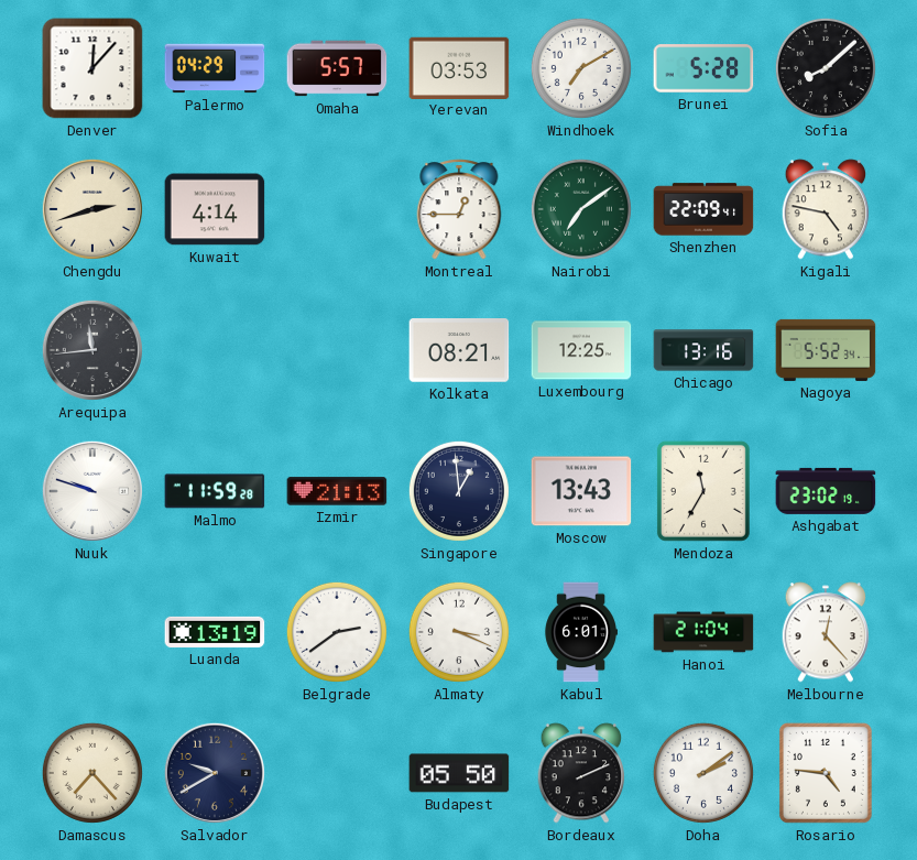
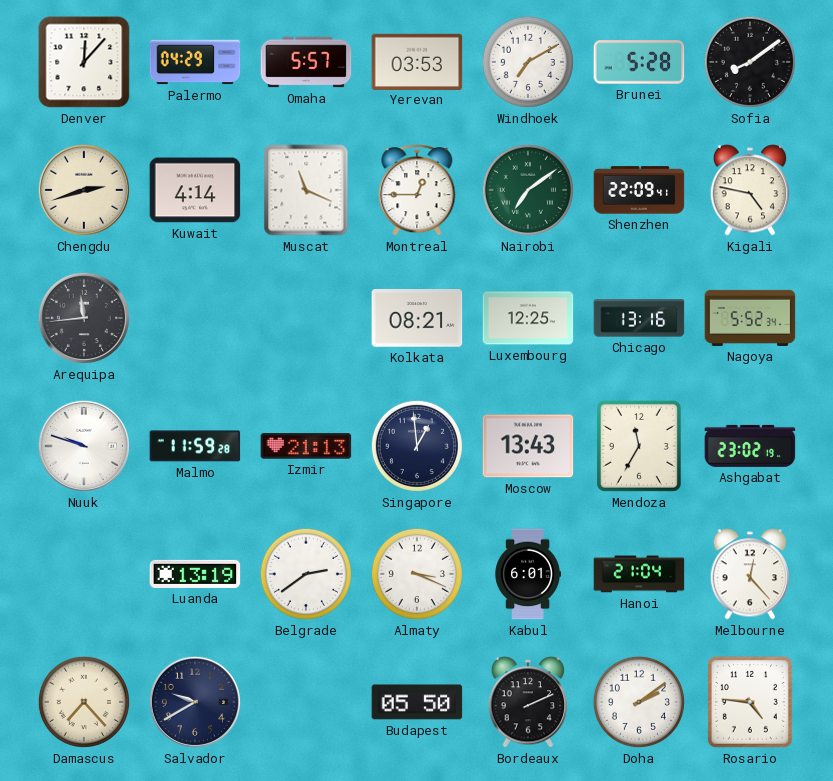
Sofia: 8:08 -> 8:09 (750, 62)
Muscat: none -> 11:19 (306, 190)
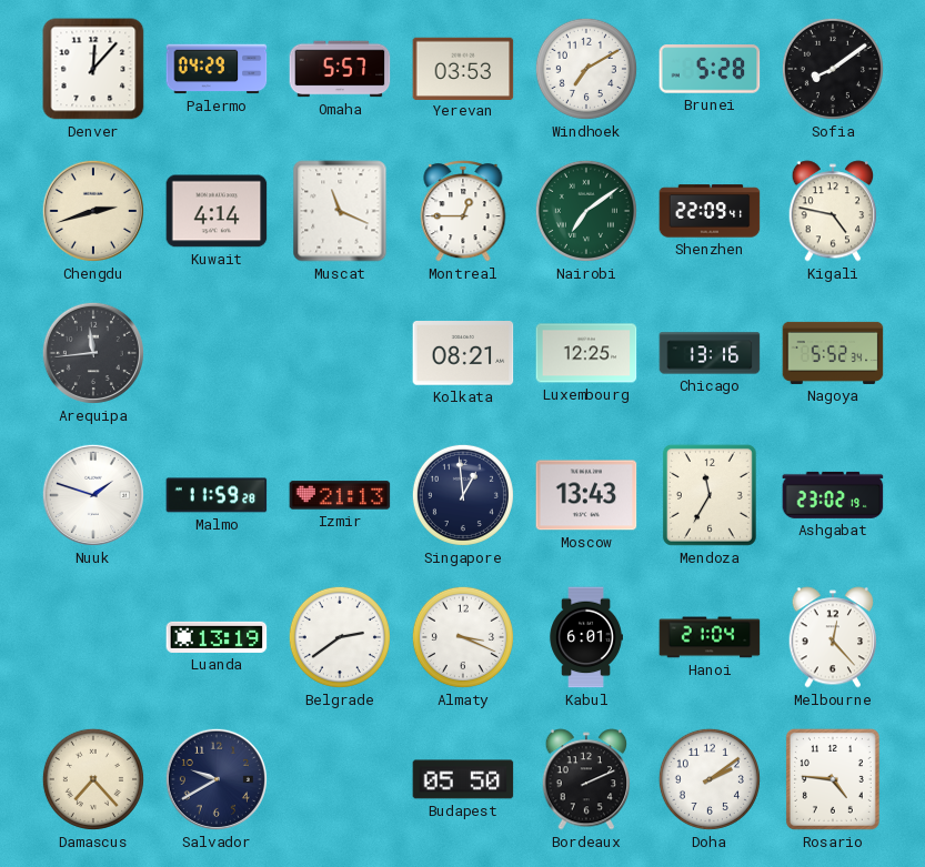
Nuuk: 9:48 -> 1:48 (93, 495)
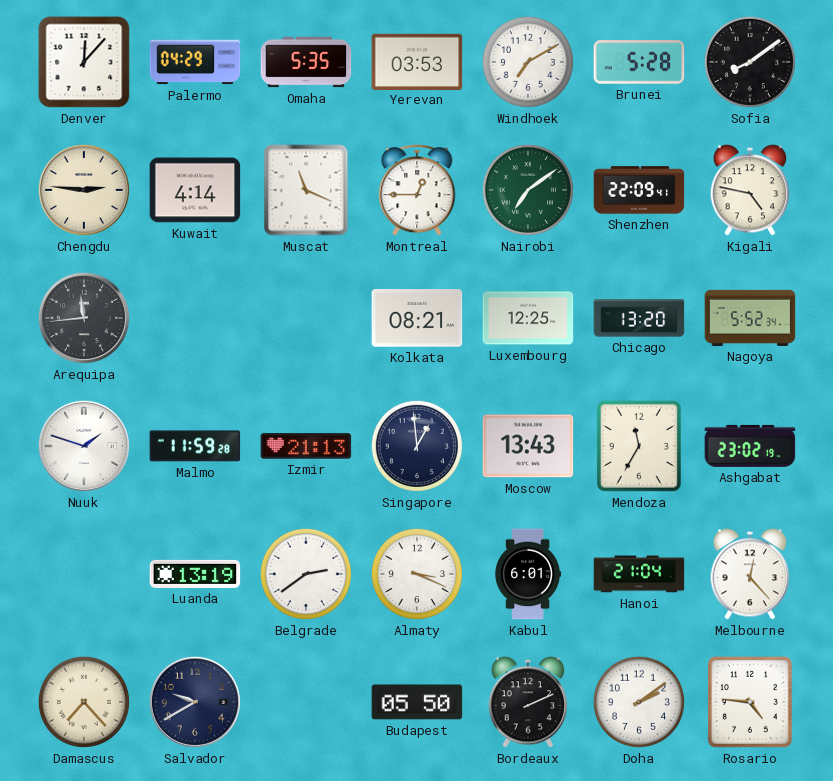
Omaha: 5:57 -> 5:35 (306, 62)
Chengdu: 2:42 -> 2:46 (84, 190)
Chicago: 13:16 -> 13:20 (639, 318)
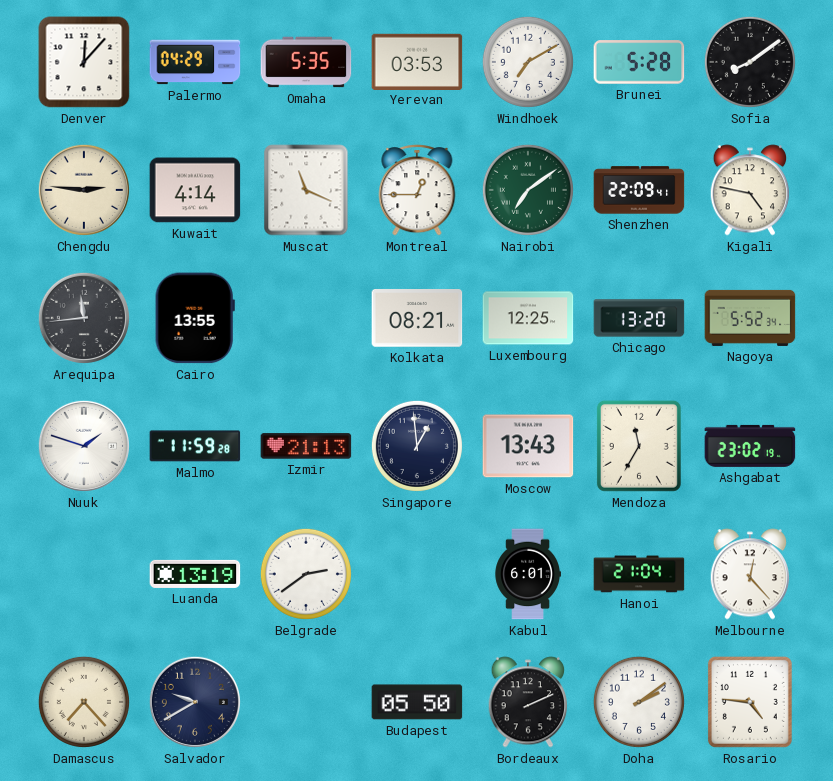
Cairo: none -> 13:55 (195, 318)
Almaty: 3:19 -> none (417, 574)
